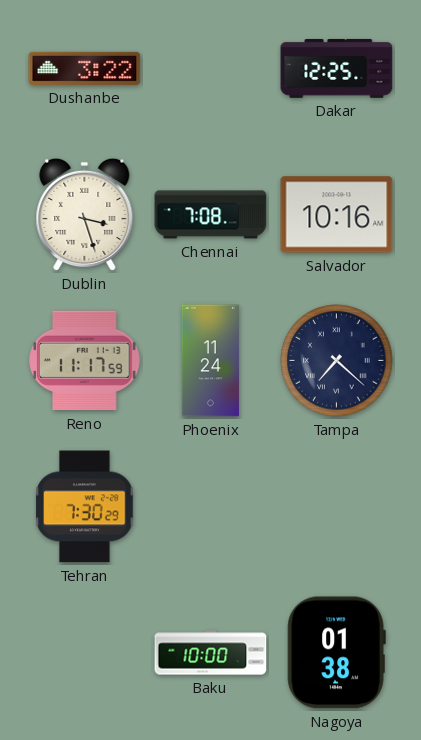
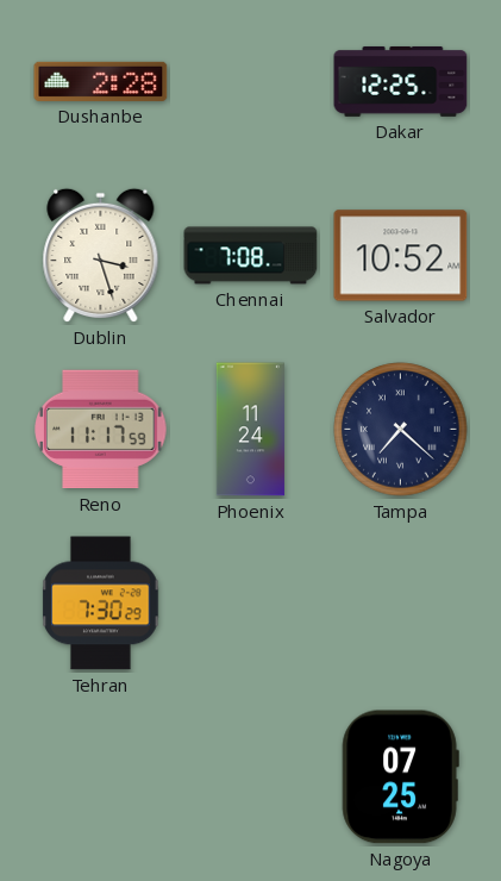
Dushanbe: 3:22 -> 2:28 (101, 81)
Salvador: 10:16 -> 10:52 (401, 256)
Baku: 10:00 -> none (211, 653)
Nagoya: 01:38 -> 07:25 (400, 777)
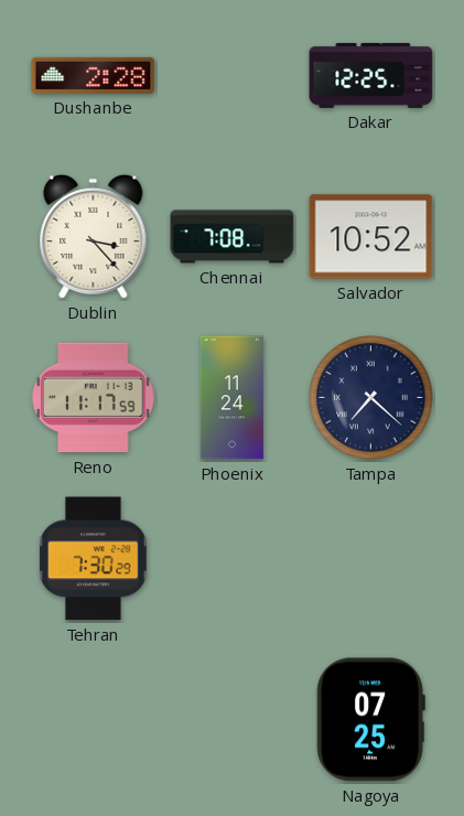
Dublin: 3:27 -> 3:23 (94, 237)
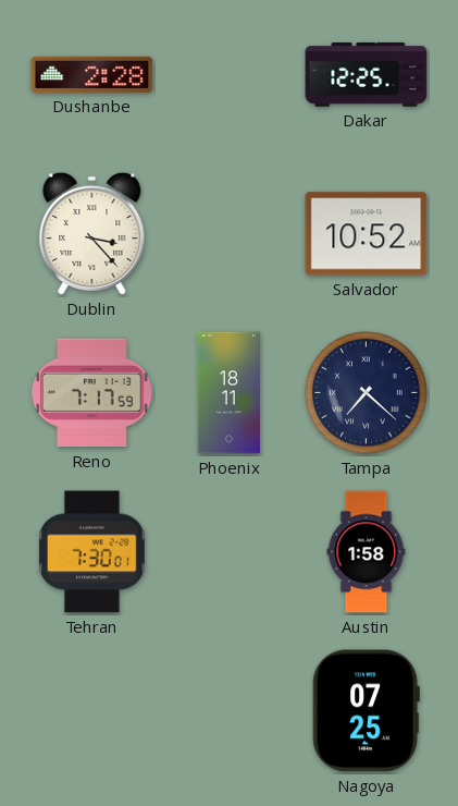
Chennai: 7:08 -> none (233, 237)
Reno: 11:17 -> 7:17 (92, 393)
Phoenix: 11:24 -> 18:11 (228, 393)
Tehran: 7:30:29 -> 7:30:01 (92, 552)
Austin: none -> 1:58 (367, 552)
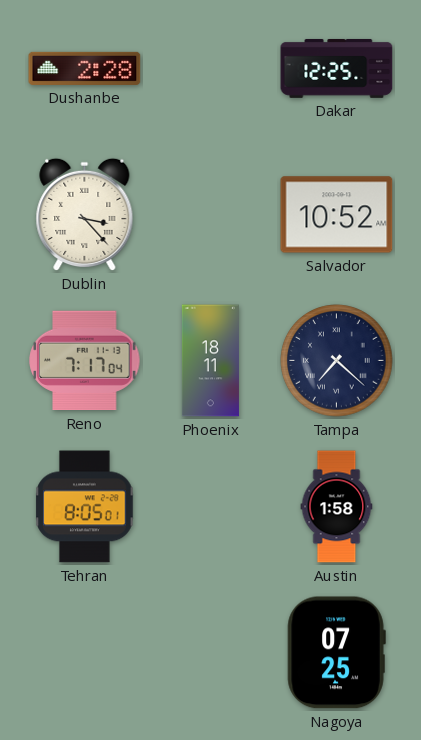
Reno: 7:17:59 -> 7:17:04 (85, 361)
Tehran: 7:30 -> 8:05 (85, 507)
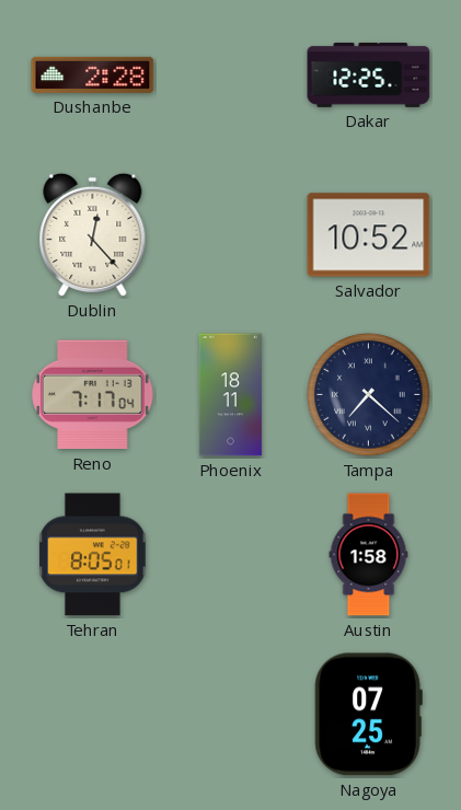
Dublin: 3:23 -> 12:23 (93, 235)
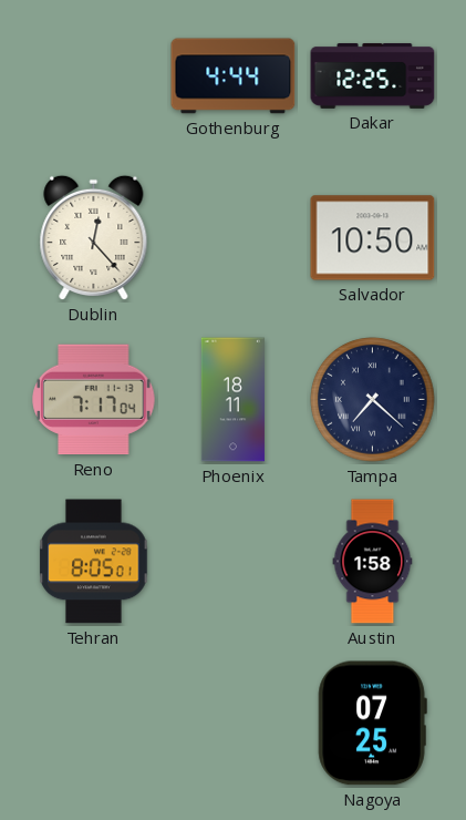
Dushanbe: 2:28 -> none (93, 74)
Gothenburg: none -> 4:44 (234, 76)
Salvador: 10:52 -> 10:50 (373, 238)
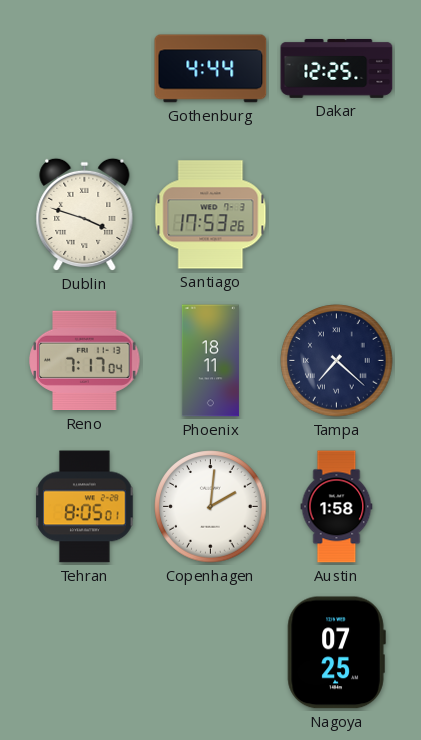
Dublin: 12:23 -> 3:48 (85, 215)
Santiago: none -> 17:53 (211, 215)
Salvador: 10:50 -> none (373, 238)
Copenhagen: none -> 2:01 (211, 507)
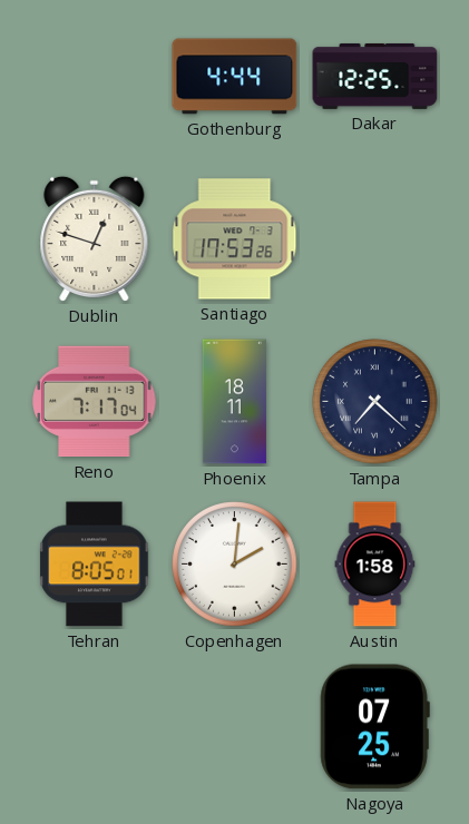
Dublin: 3:48 -> 12:48 (95, 239)
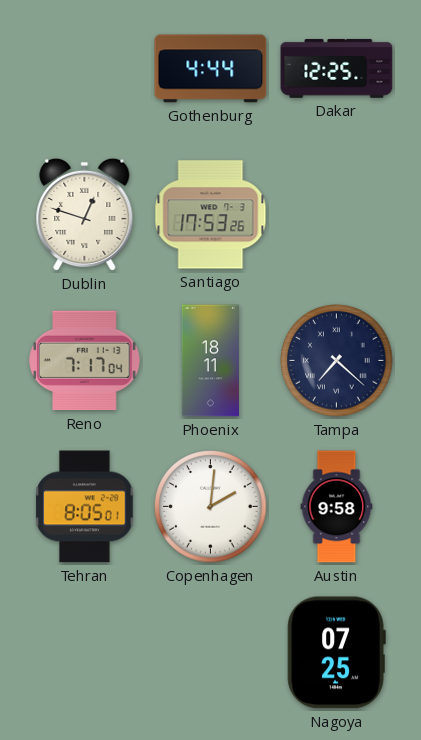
Austin: 1:58 -> 9:58 (337, 507)
